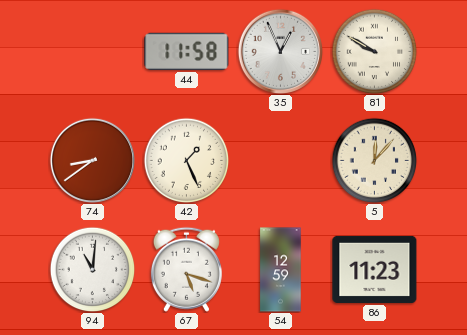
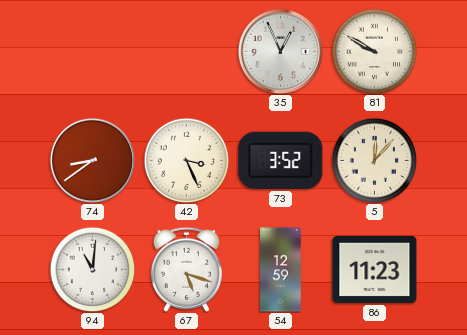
44: 11:58 -> none (187, 51)
42: 1:26 -> 3:26 (186, 160)
73: none -> 3:52 (281, 160)
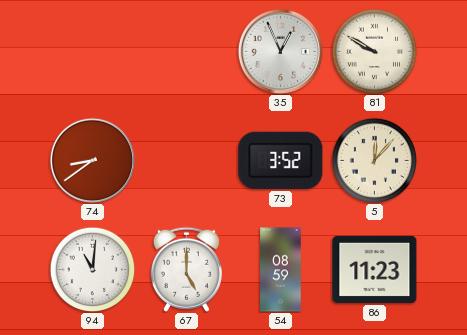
42: 3:26 -> none (186, 160)
67: 5:18 -> 5:00 (186, 269)
54: 12:59 -> 08:59 (281, 270)
